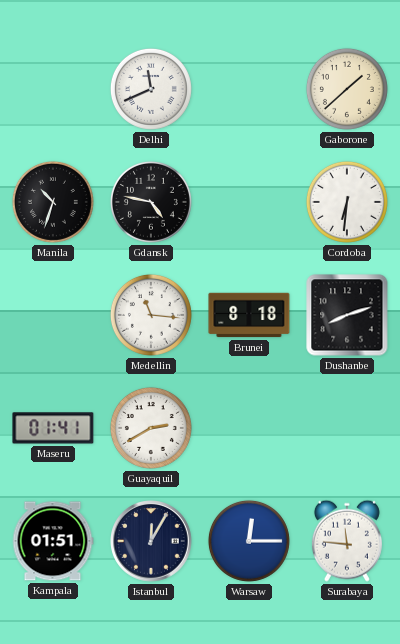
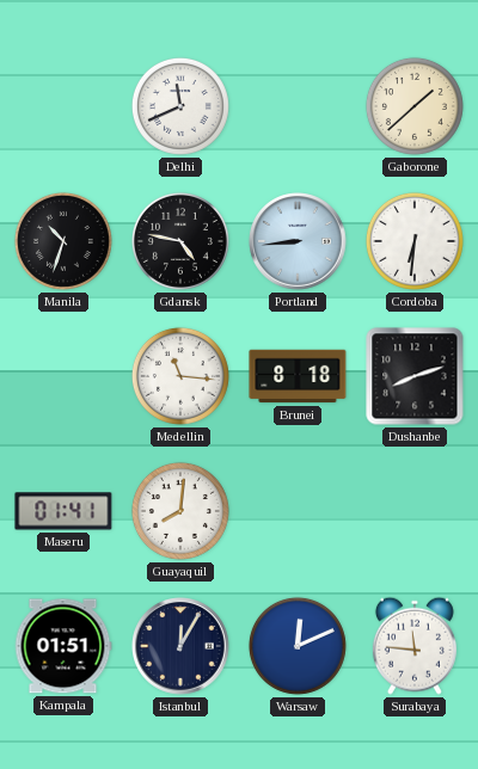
Portland: none -> 8:44 (298, 241)
Guayaquil: 2:40 -> 8:01 (180, 511)
Warsaw: 12:15 -> 12:11 (298, 646)
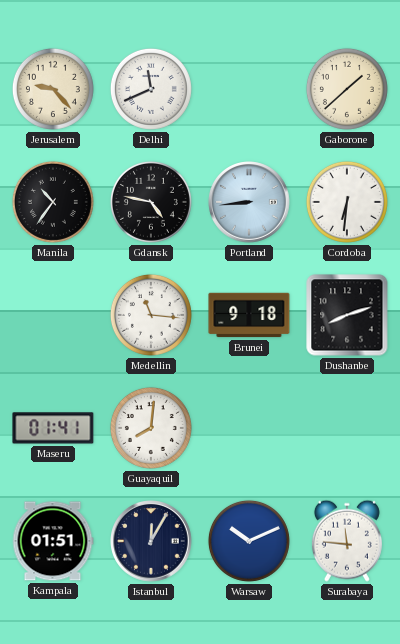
Jerusalem: none -> 9:23 (53, 89)
Manila: 10:33 -> 10:36 (53, 202)
Brunei: 8:18 -> 9:18 (249, 315)
Warsaw: 12:11 -> 10:11 (249, 541)
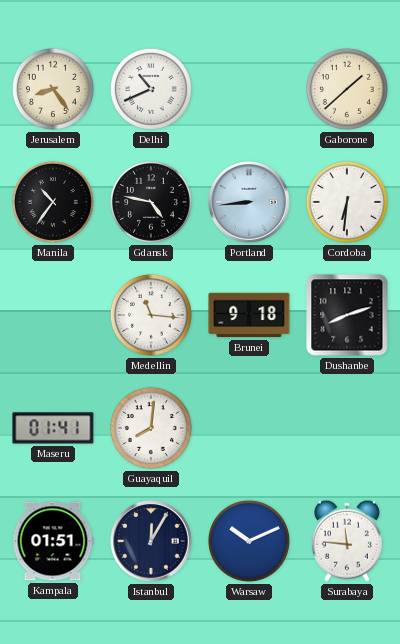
Jerusalem: 9:23 -> 8:24 (53, 89)
Delhi: 11:41 -> 10:41 (151, 89)
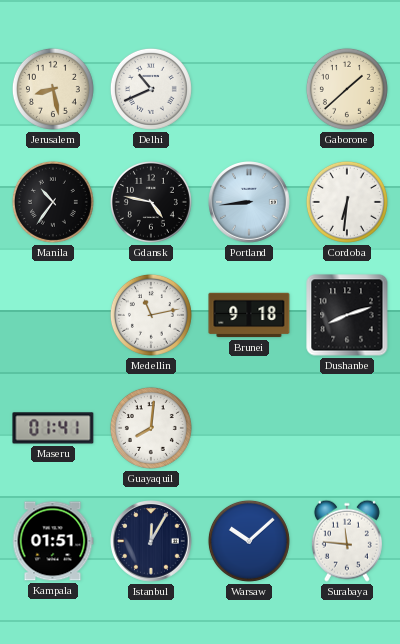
Jerusalem: 8:24 -> 8:28 (53, 89)
Medellin: 11:16 -> 11:13 (151, 315)
Warsaw: 10:11 -> 10:08 (249, 541)
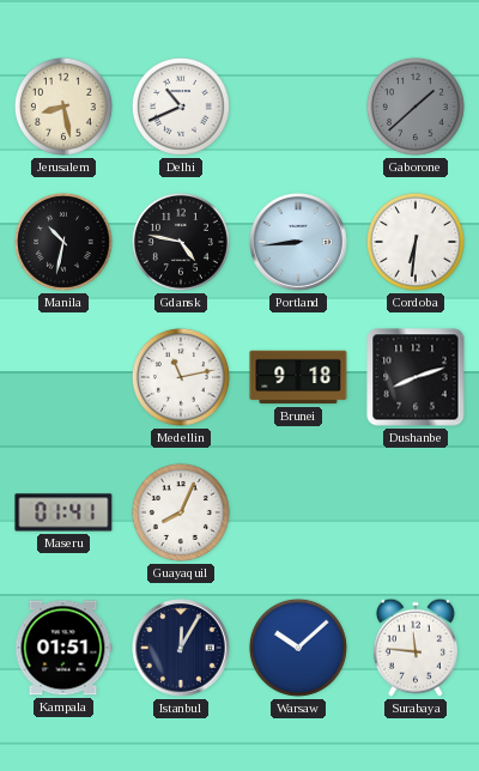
Gaborone dial: cream -> grey (416, 107)
Manila: 10:36 -> 10:32 (63, 242)
Guayaquil: 8:01 -> 8:04 (181, 512)
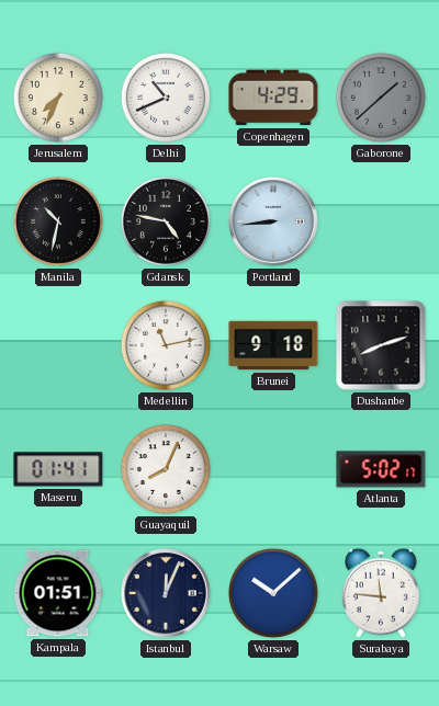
Jerusalem: 8:28 -> 7:34 (58, 98)
Copenhagen: none -> 4:29 (273, 98)
Cordoba: 6:31 -> none (416, 242)
Atlanta: none -> 5:02 (381, 469)
Istanbul: 12:05 -> 12:04 (166, 593)
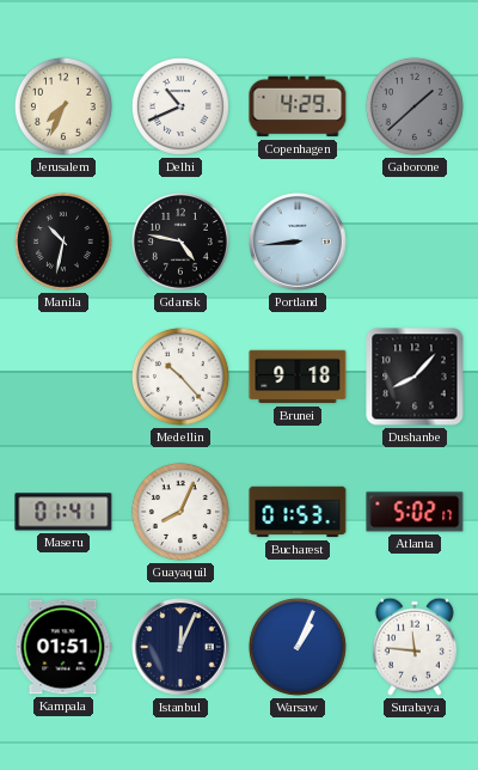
Medellin: 11:13 -> 10:23 (180, 377)
Dushanbe: 8:12 -> 8:07 (415, 377)
Bucharest: none -> 01:53 (298, 512)
Warsaw: 10:08 -> 1:04 (298, 647)
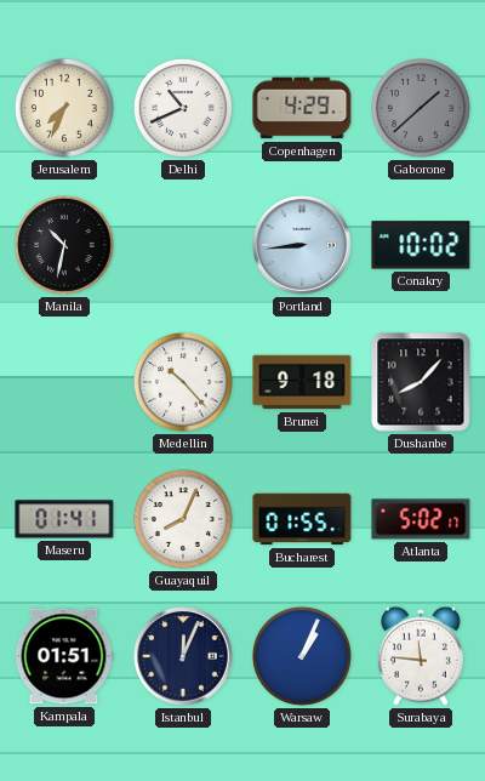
Gdansk: 4:47 -> none (180, 242)
Conakry: none -> 10:02 (421, 245)
Bucharest: 01:53 -> 01:55 (302, 519)
